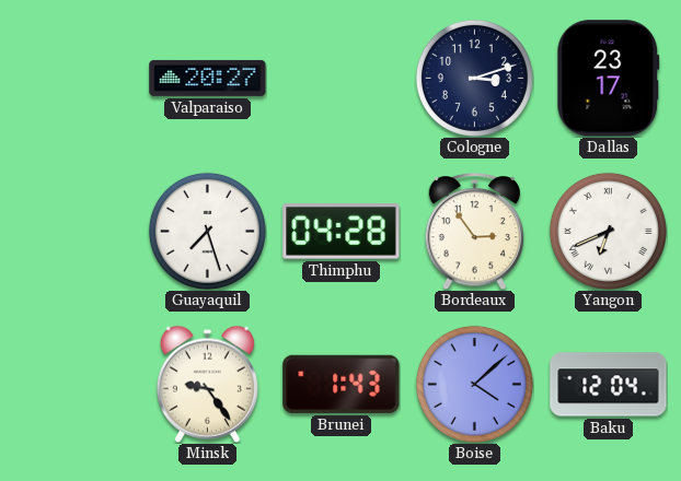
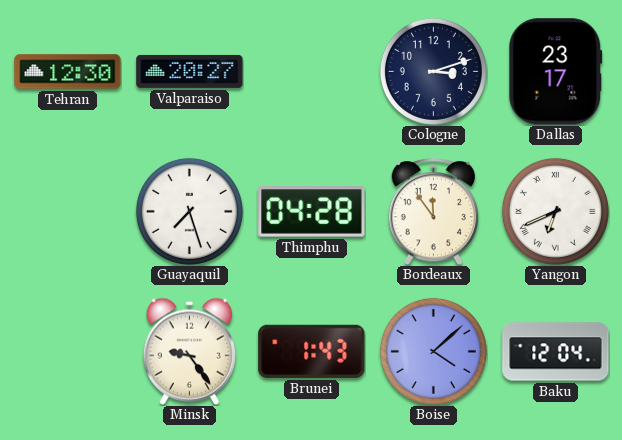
Tehran: none -> 12:30 (68, 72)
Bordeaux: 2:54 -> 11:54 (434, 212)
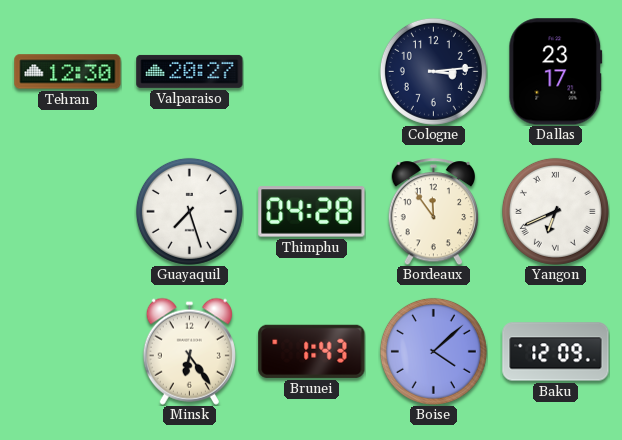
Cologne: 3:12 -> 3:14 (433, 71)
Minsk: 9:24 -> 6:24 (189, 351)
Baku: 12:04 -> 12:09 (556, 352)
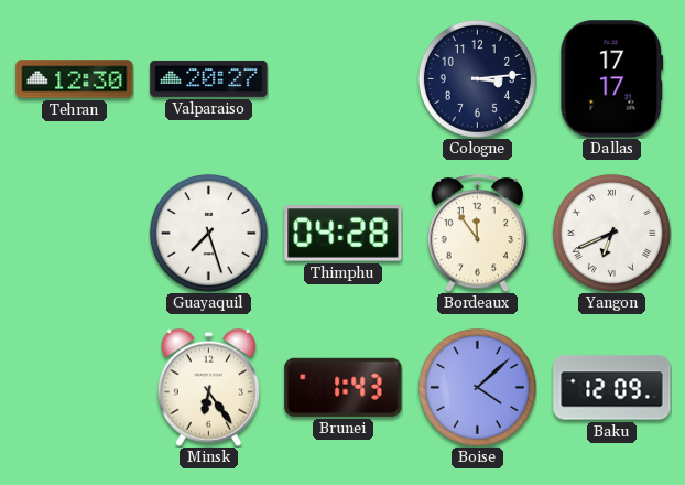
Dallas: 23:17 -> 17:17 (612, 79)
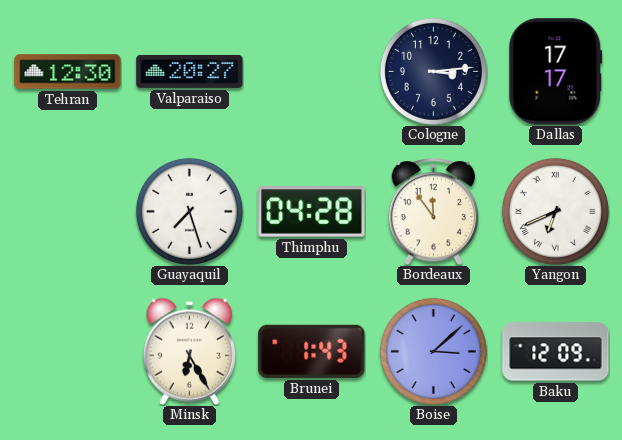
Minsk: 6:24 -> 6:25 (189, 351)
Boise: 4:08 -> 3:08 (433, 351)
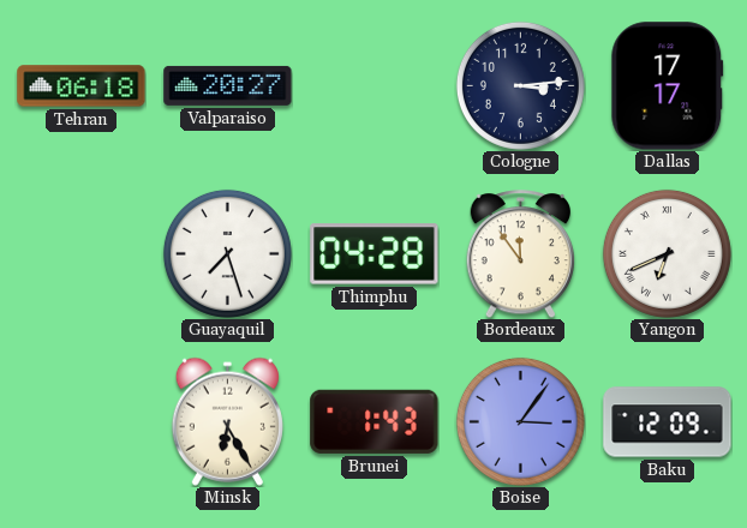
Tehran: 12:30 -> 06:18 (82, 86)
Boise: 3:08 -> 3:06 (520, 421)
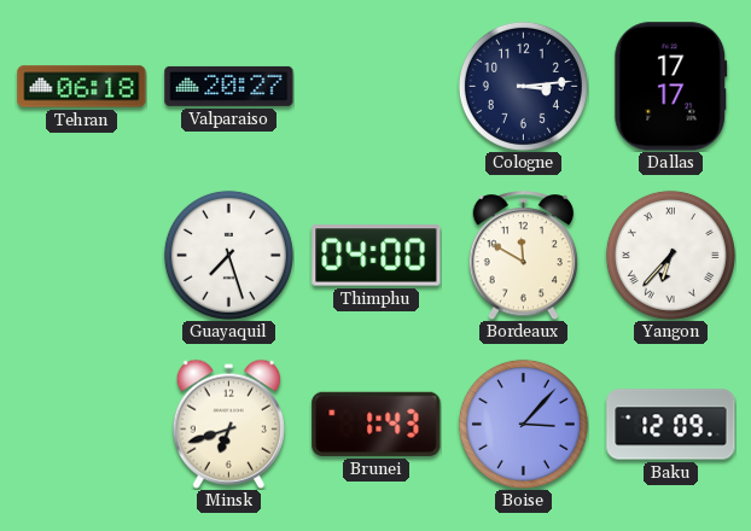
Thimphu: 04:28 -> 04:00 (377, 256)
Bordeaux: 11:54 -> 11:50 (524, 256)
Yangon: 6:41 -> 6:37 (670, 255)
Minsk: 6:25 -> 6:42 (228, 424)
Boise: 3:06 -> 3:07 (523, 424)
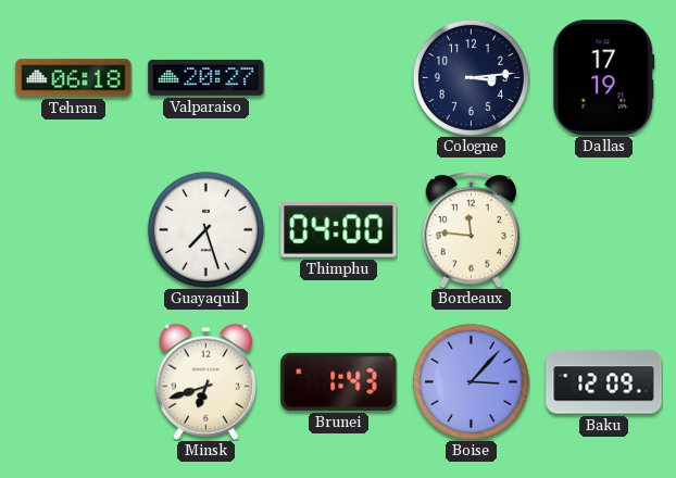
Dallas: 17:17 -> 17:19 (604, 78)
Bordeaux: 11:50 -> 11:46 (472, 230)
Yangon: 6:37 -> none (670, 255)
